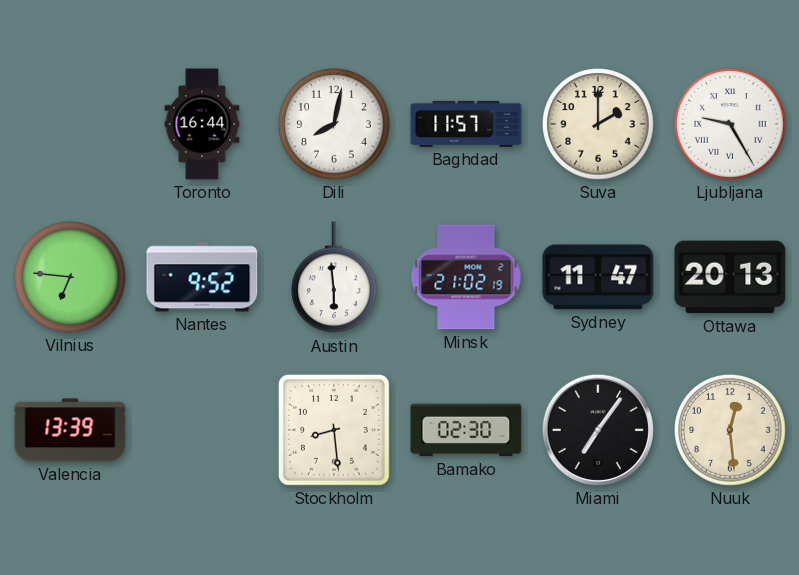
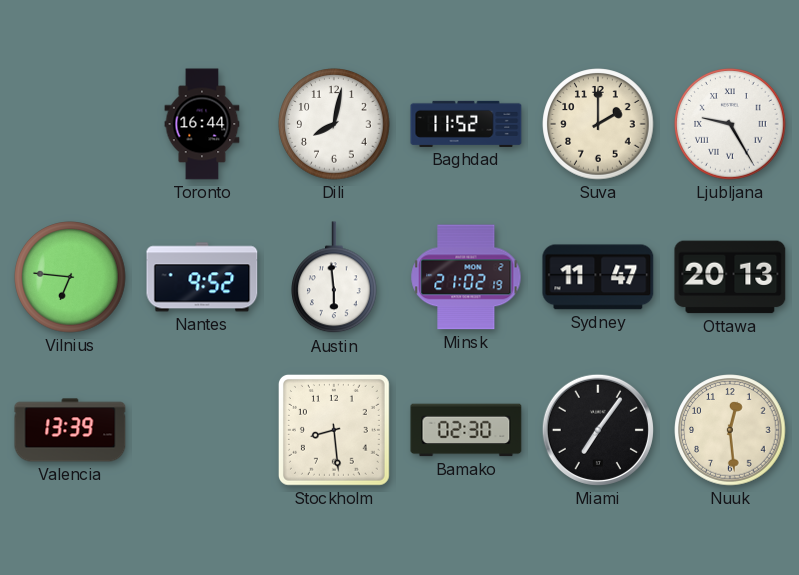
Baghdad: 11:57 -> 11:52 (466, 124)
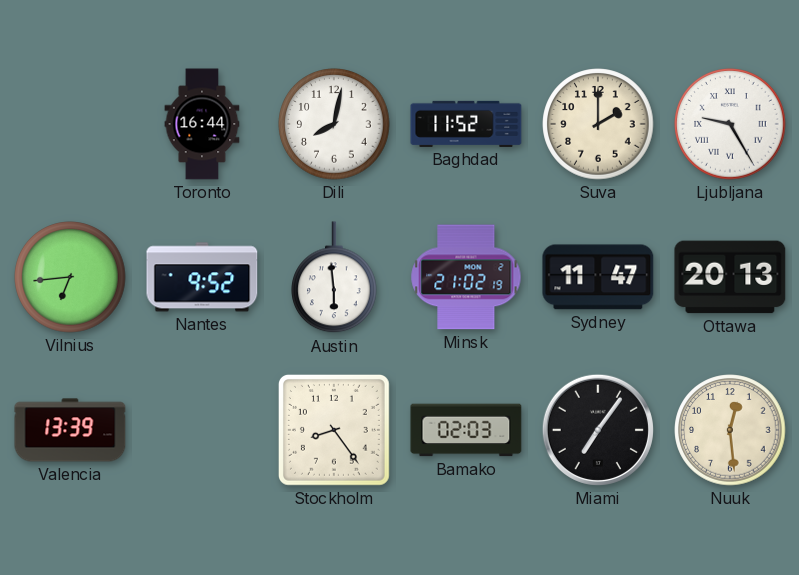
Vilnius: 6:46 -> 6:44 (70, 277)
Stockholm: 8:29 -> 8:24 (334, 430)
Bamako: 02:30 -> 02:03 (466, 430)
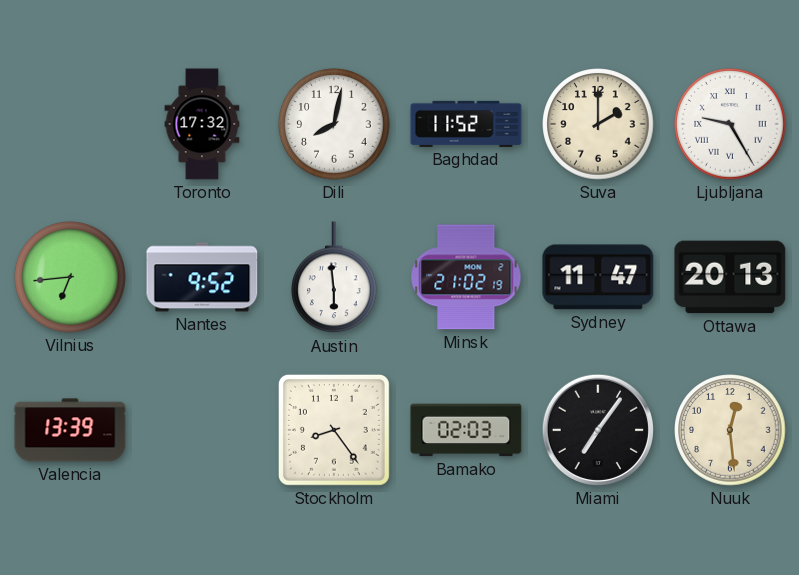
Toronto: 16:44 -> 17:32 (202, 124)
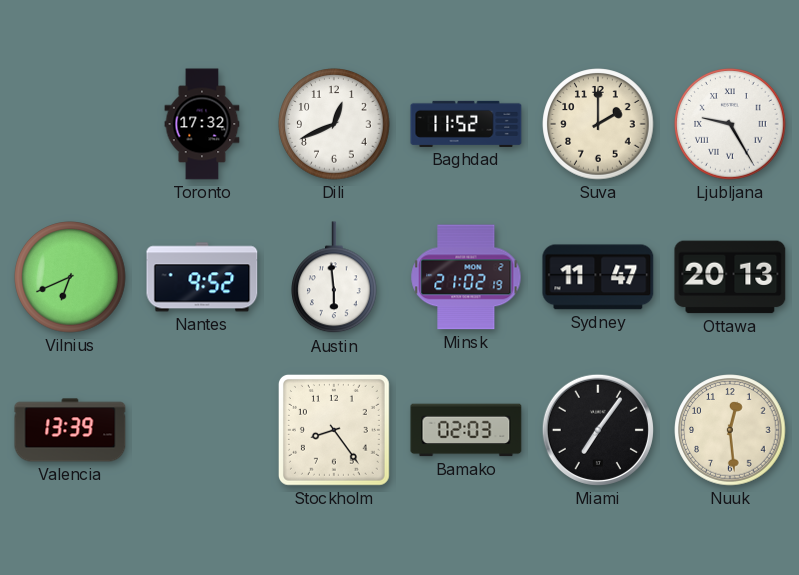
Dili: 8:02 -> 12:41 (334, 124)
Vilnius: 6:44 -> 6:41 (70, 277)
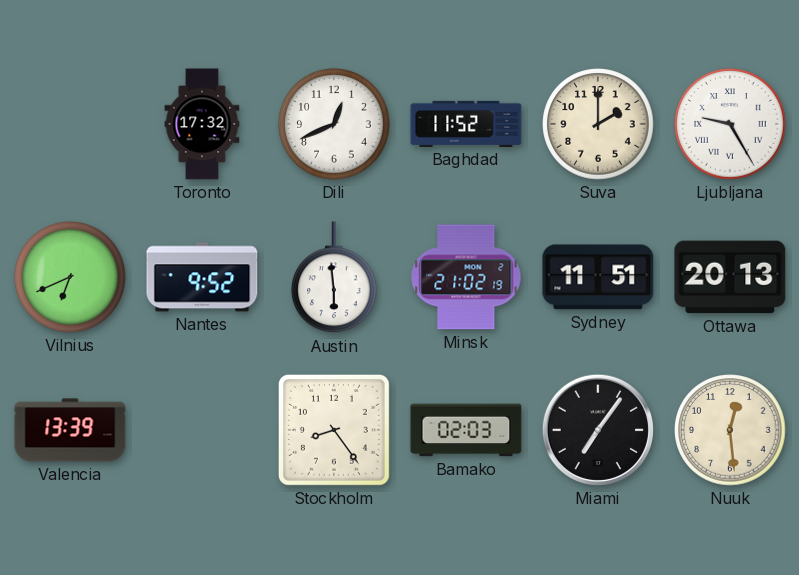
Sydney: 11:47 -> 11:51 (598, 277)
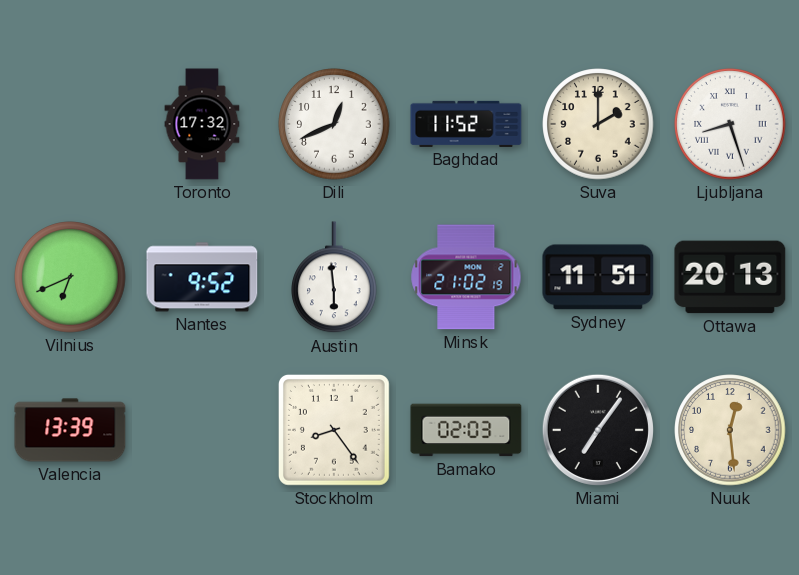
Ljubljana: 9:25 -> 8:27 (730, 124)
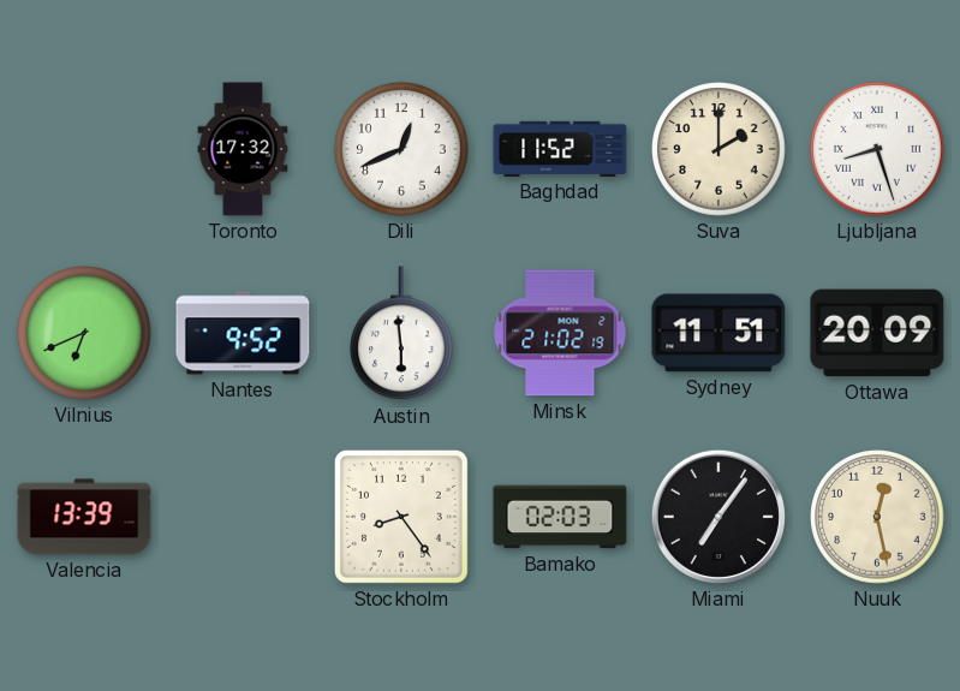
Ottawa: 20:13 -> 20:09 (877, 333)
Nuuk: 12:29 -> 12:28 (877, 517)
